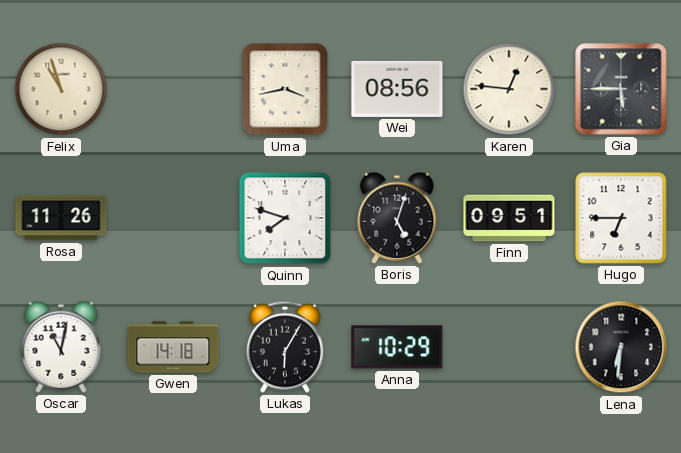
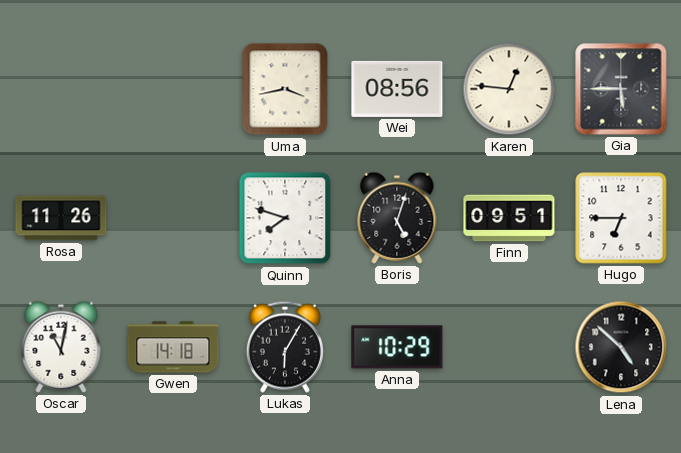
Felix: 10:57 -> none (61, 89)
Lena: 6:31 -> 4:52 (621, 347)
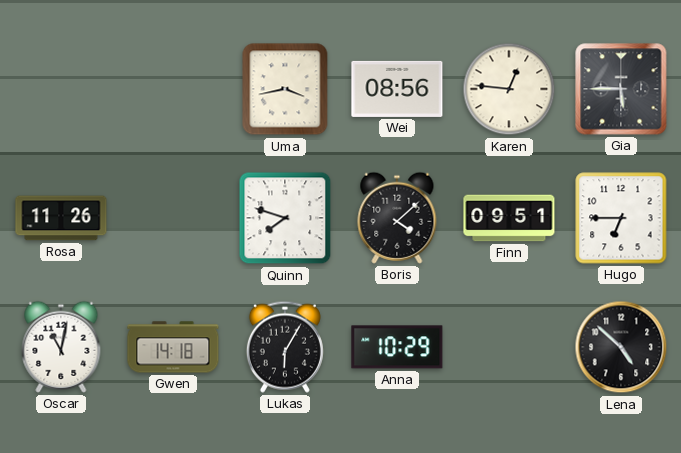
Boris: 5:03 -> 4:08 (397, 218)
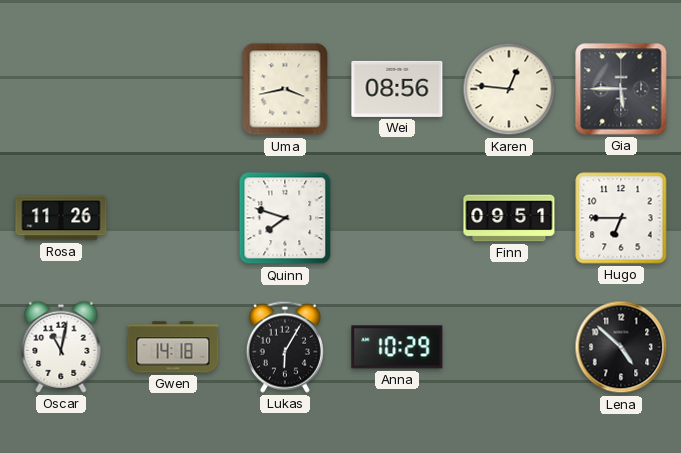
Boris: 4:08 -> none (397, 218)
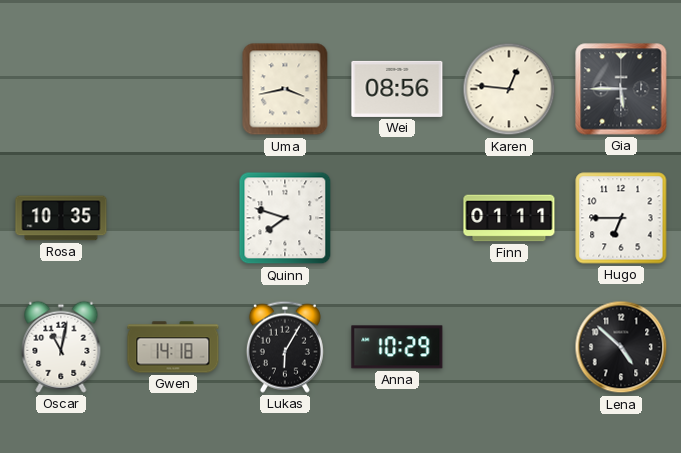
Rosa: 11:26 -> 10:35 (61, 218)
Finn: 09:51 -> 01:11 (509, 218)
